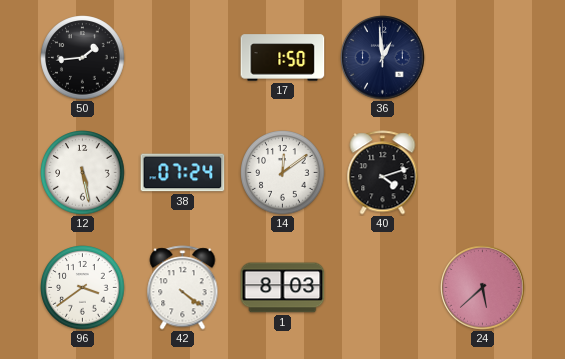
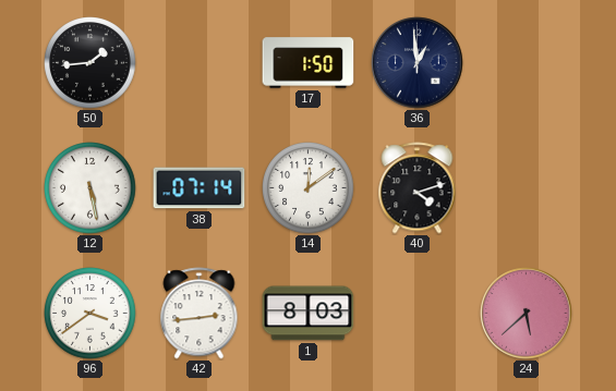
38: 07:24 -> 07:14 (200, 188)
42: 4:21 -> 2:44 (200, 314)
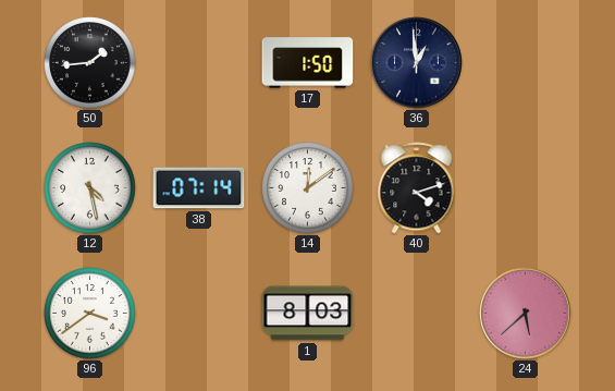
12: 5:28 -> 4:28 (90, 188)
42: 2:44 -> none (200, 314)
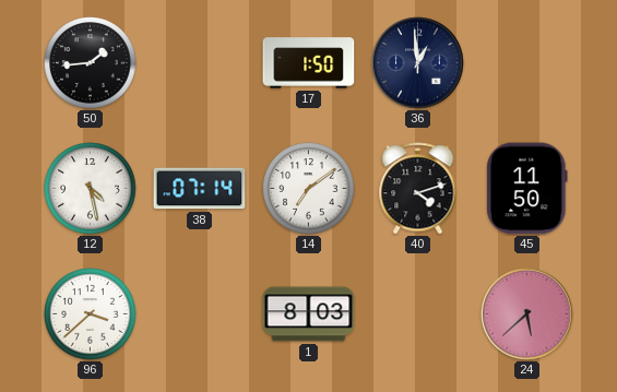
14: 12:09 -> 7:09 (309, 189)
45: none -> 11:50 (527, 189)
96: 3:39 -> 3:38 (91, 314)
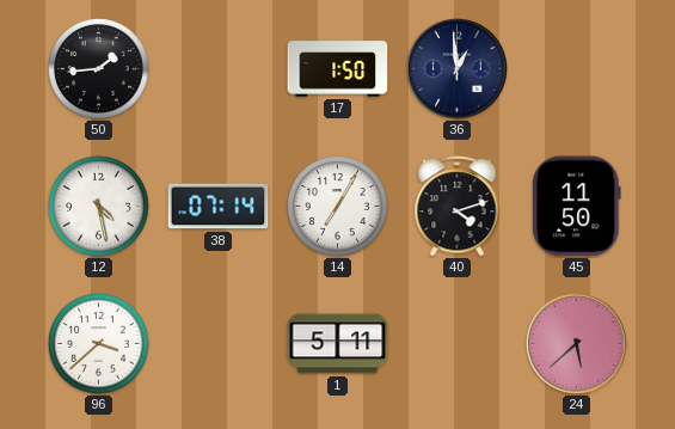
14: 7:09 -> 7:05 (338, 207)
1: 8:03 -> 5:11 (338, 344)
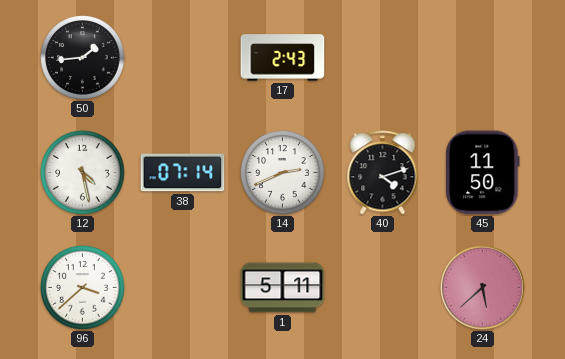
17: 1:50 -> 2:43 (283, 58)
36: 12:59 -> none (458, 69)
14: 7:05 -> 2:41 (283, 173)
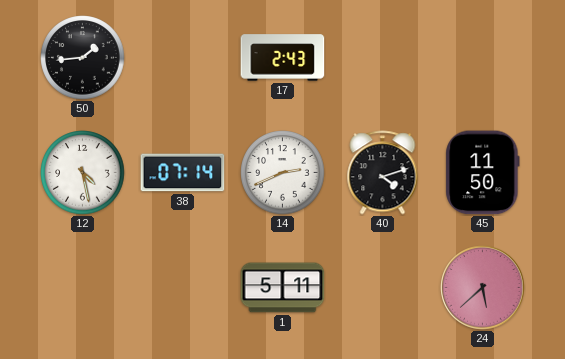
96: 3:38 -> none (83, 288)
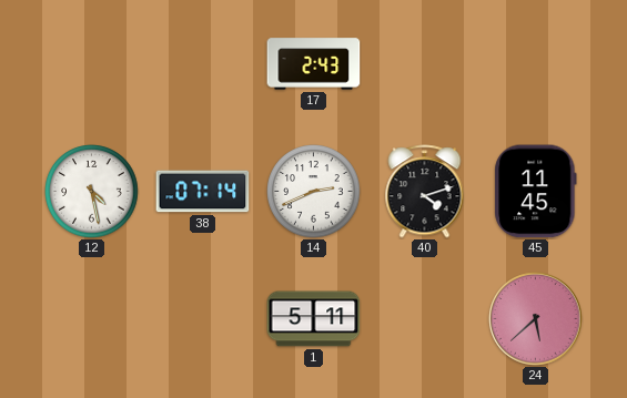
50: 1:44 -> none (83, 58)
45: 11:50 -> 11:45 (536, 192)
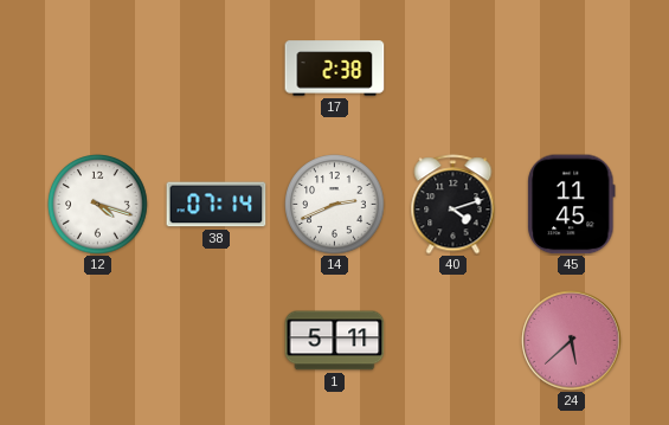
17: 2:43 -> 2:38 (335, 69)
12: 4:28 -> 4:18 (98, 205)
